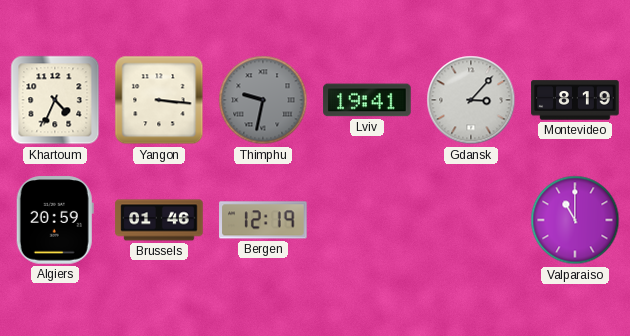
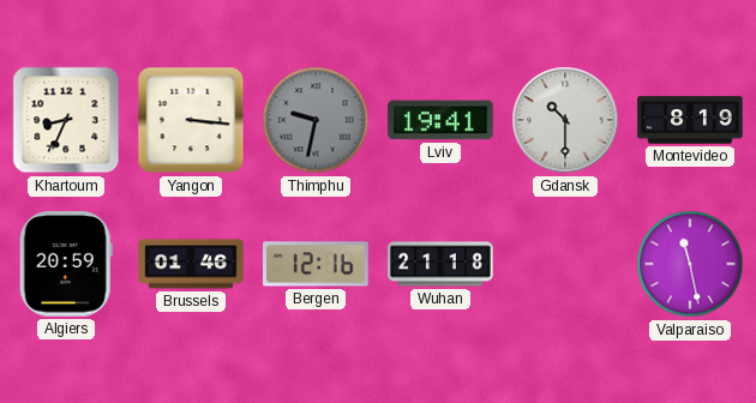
Khartoum: 4:34 -> 8:34 (66, 120)
Gdansk: 3:07 -> 10:30 (565, 120)
Bergen: 12:19 -> 12:16 (316, 264)
Wuhan: none -> 21:18 (440, 264)
Valparaiso: 11:00 -> 11:28 (690, 264)
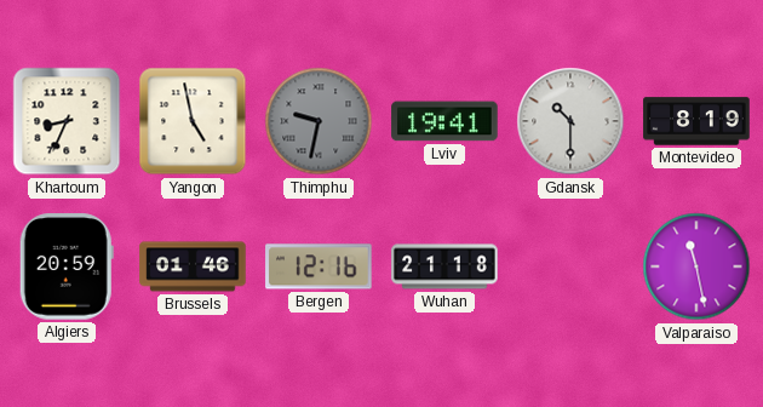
Yangon: 3:16 -> 4:58 (193, 121)
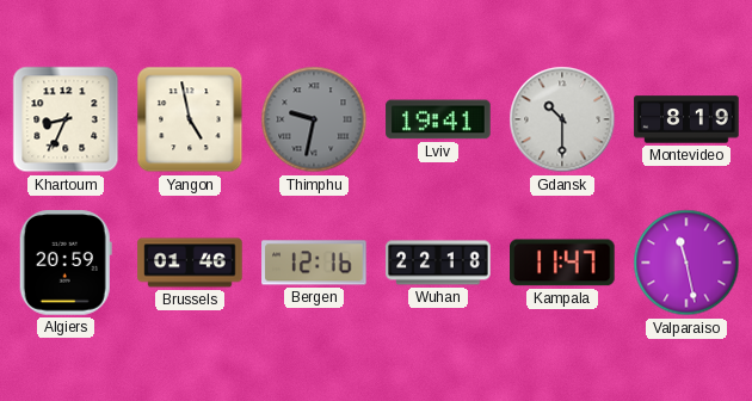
Wuhan: 21:18 -> 22:18 (438, 263)
Kampala: none -> 11:47 (563, 263)
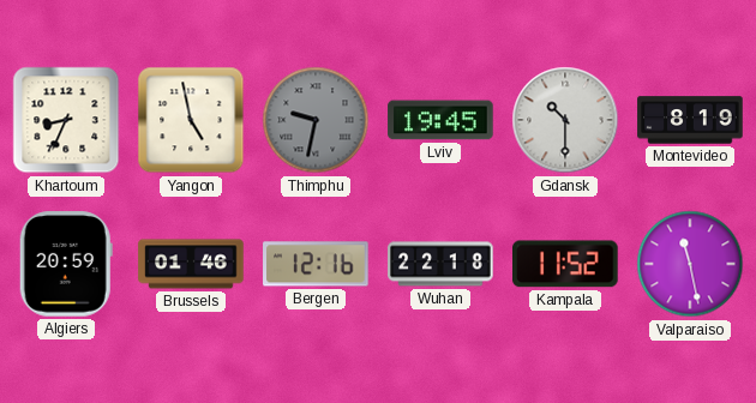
Lviv: 19:41 -> 19:45 (440, 120)
Kampala: 11:47 -> 11:52 (566, 264)
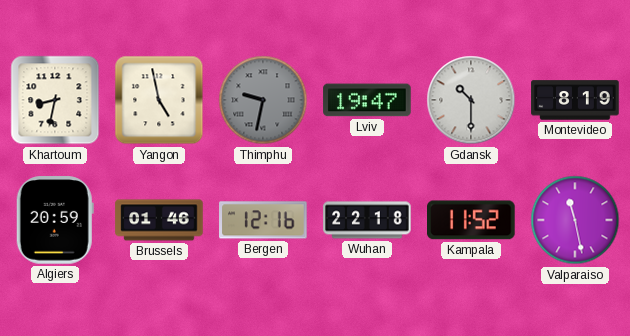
Khartoum: 8:34 -> 8:32 (55, 100)
Lviv: 19:45 -> 19:47 (367, 100)
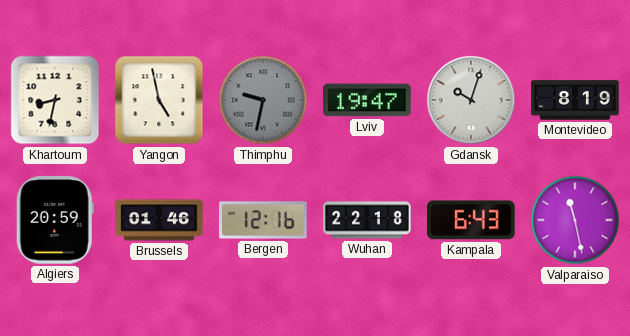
Gdansk: 10:30 -> 10:03 (471, 100)
Kampala: 11:52 -> 6:43 (472, 220)
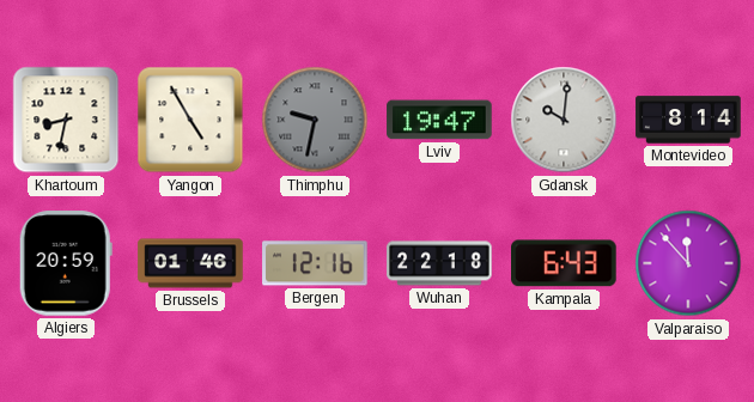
Yangon: 4:58 -> 4:55 (190, 120)
Gdansk: 10:03 -> 10:01 (564, 120)
Montevideo: 8:19 -> 8:14 (688, 120)
Valparaiso: 11:28 -> 11:53 (688, 263)
